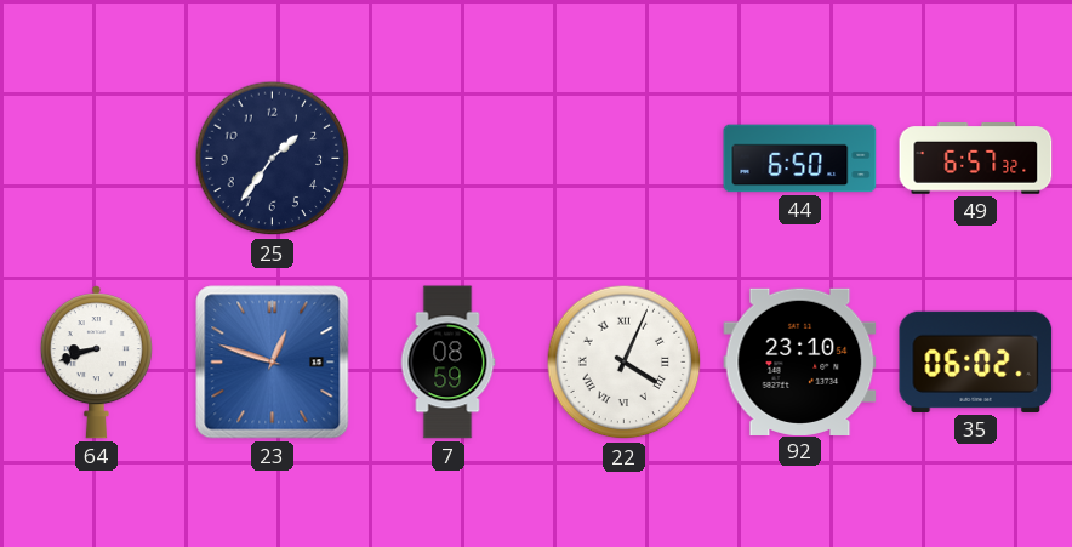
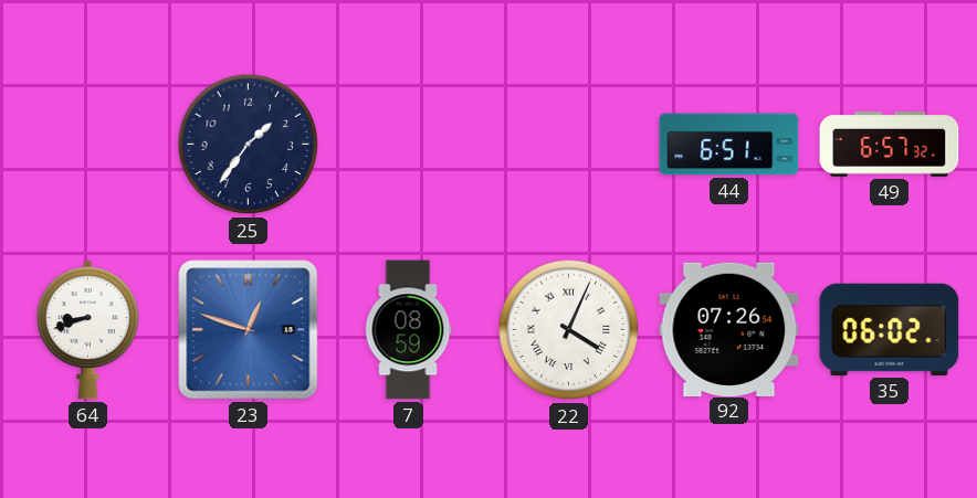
44: 6:50 -> 6:51 (729, 145)
92: 23:10 -> 07:26 (729, 329)
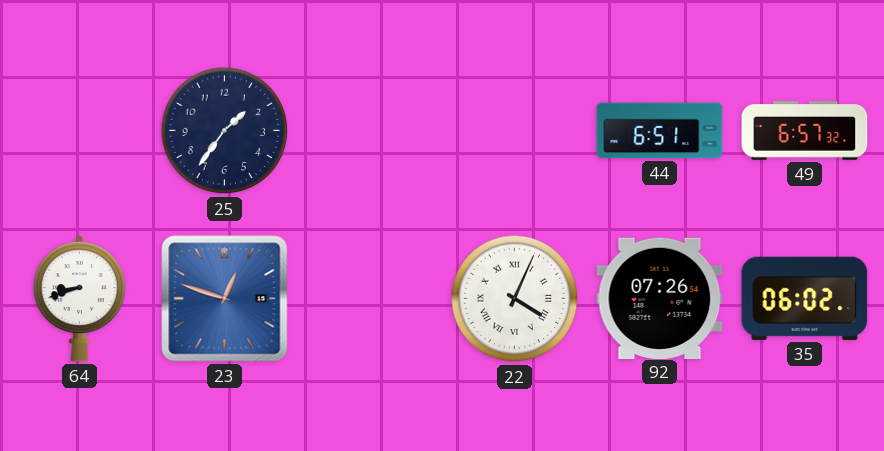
7: 08:59 -> none (408, 330)
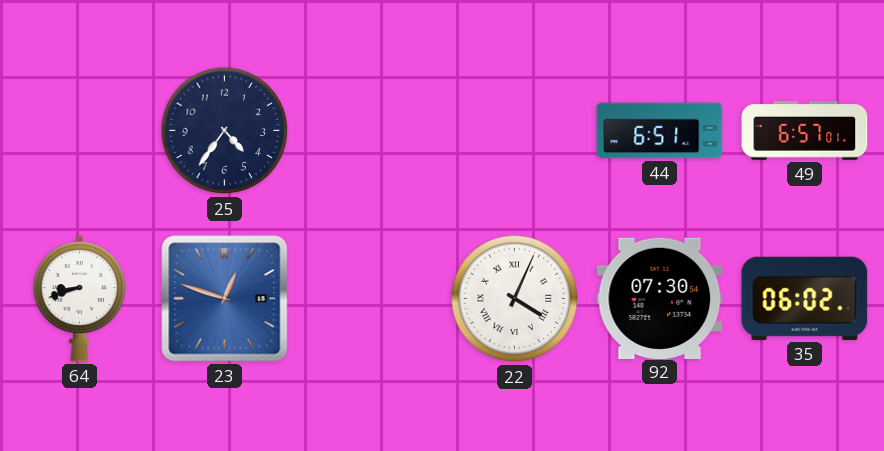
25: 1:36 -> 4:36 (225, 131)
49: 6:57:32 -> 6:57:01 (805, 131)
92: 07:26 -> 07:30 (660, 298)
